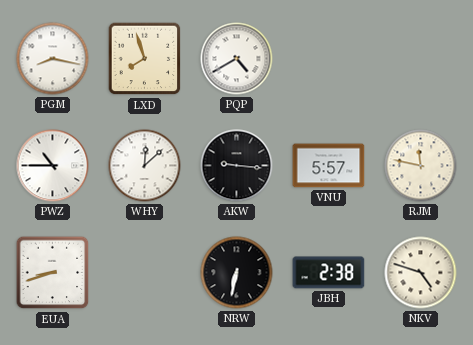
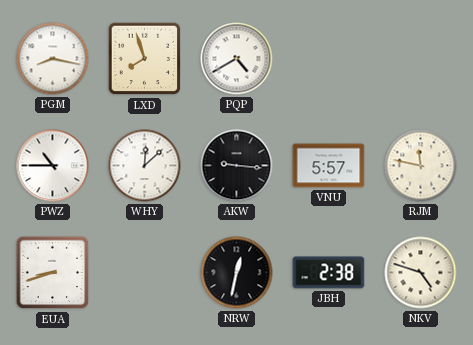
NRW: 6:32 -> 12:32 (237, 273)
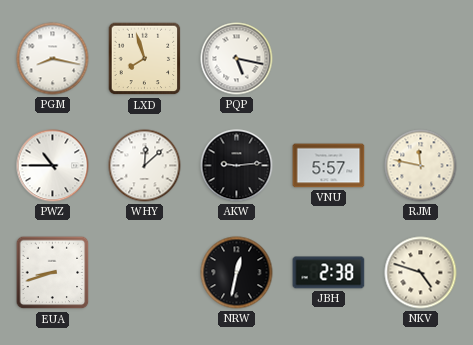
PQP: 4:40 -> 5:17 (237, 59)
AKW: 9:16 -> 9:14 (237, 166)
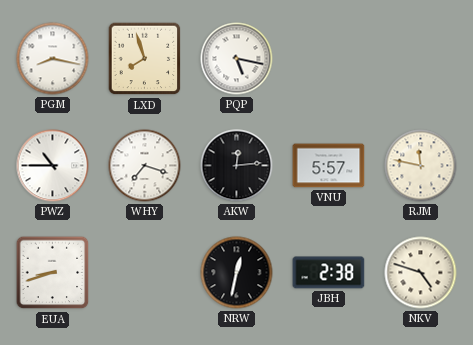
WHY: 12:08 -> 7:18 (145, 166)
AKW: 9:14 -> 12:14 (237, 166)
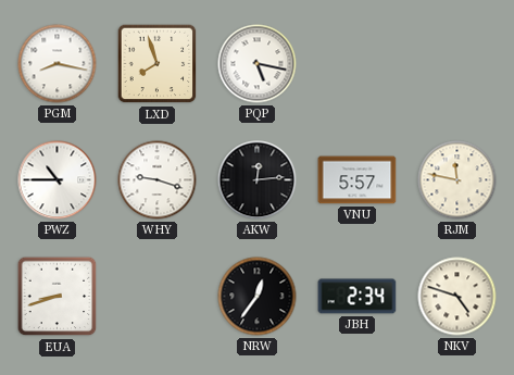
WHY: 7:18 -> 9:18 (158, 180)
NRW: 12:32 -> 12:36 (258, 297)
JBH: 2:38 -> 2:34 (358, 297)
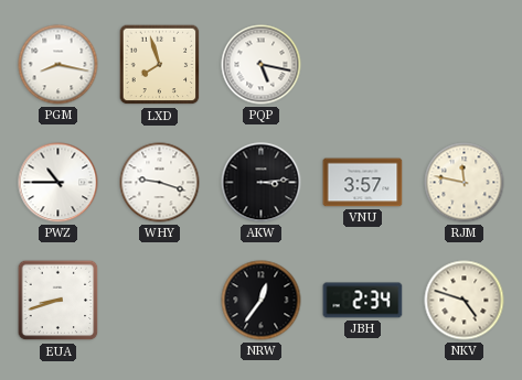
AKW: 12:14 -> 3:14 (262, 183)
VNU: 5:57 -> 3:57 (363, 183)
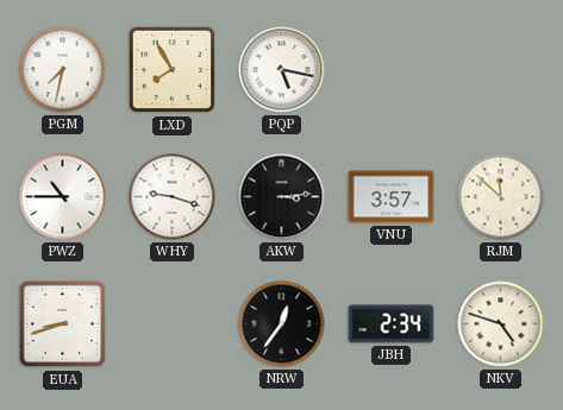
PGM: 8:17 -> 7:32 (63, 70)
LXD: 7:57 -> 7:55 (173, 70)
RJM: 11:47 -> 11:52 (501, 197)
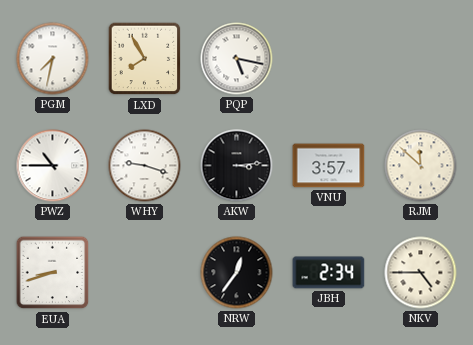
NKV: 4:48 -> 4:45 (421, 273)
